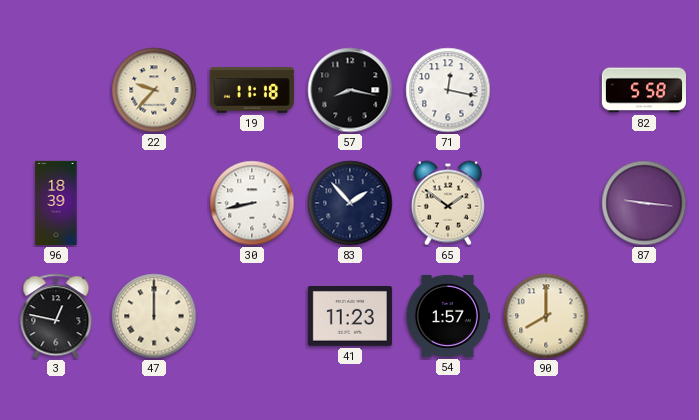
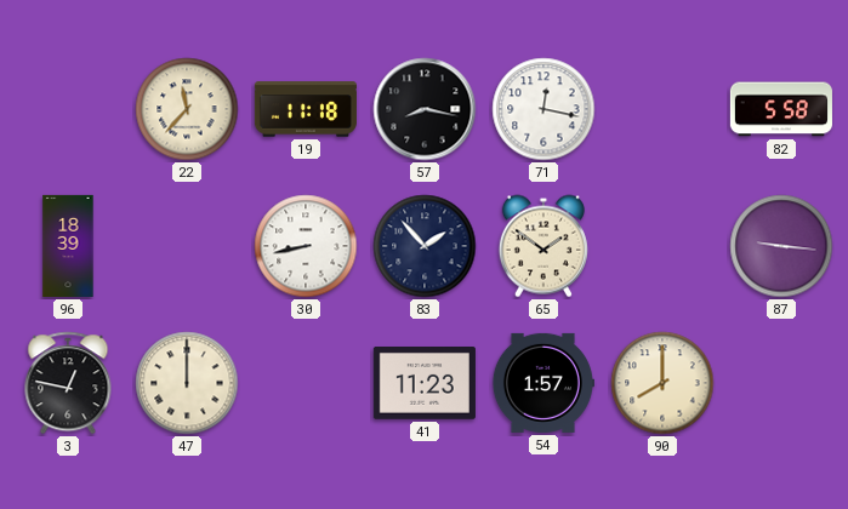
22: 9:37 -> 11:37 (187, 109)
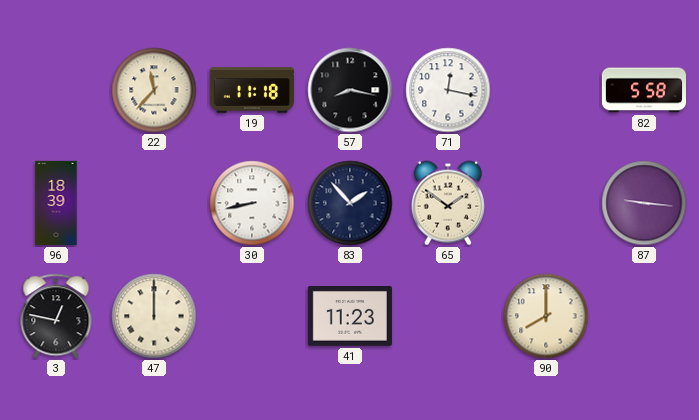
54: 1:57 -> none (542, 383)
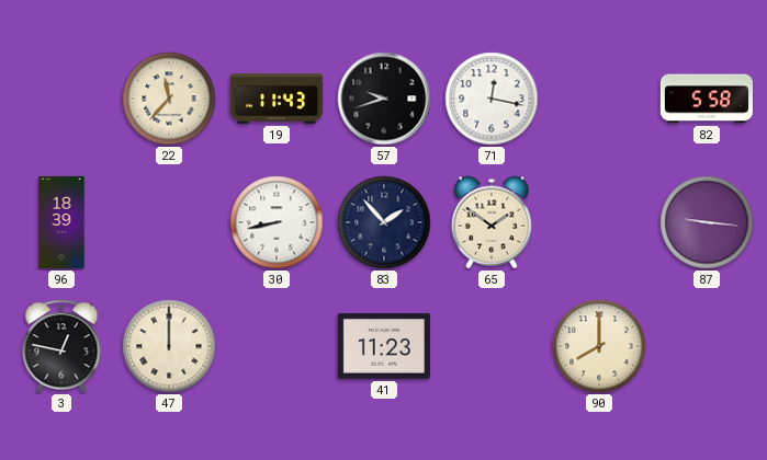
19: 11:18 -> 11:43 (277, 99)
57: 8:17 -> 9:42 (384, 99)
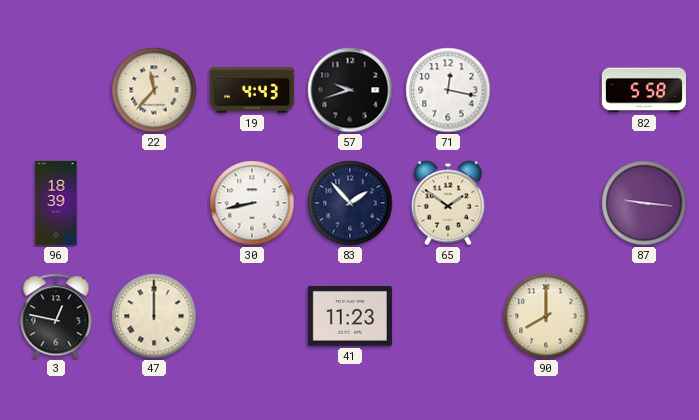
19: 11:43 -> 4:43 (252, 90)
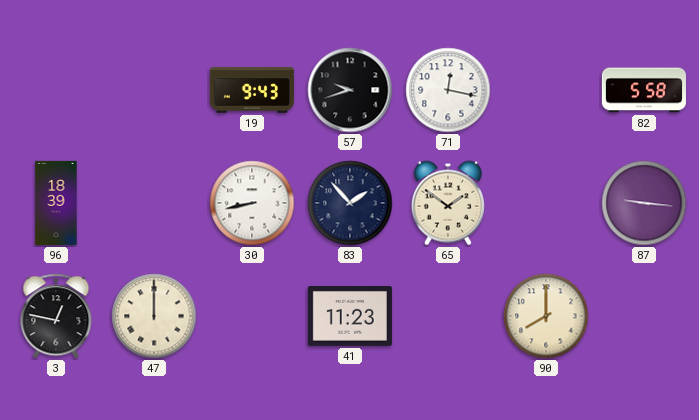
22: 11:37 -> none (154, 90)
19: 4:43 -> 9:43 (252, 90)
